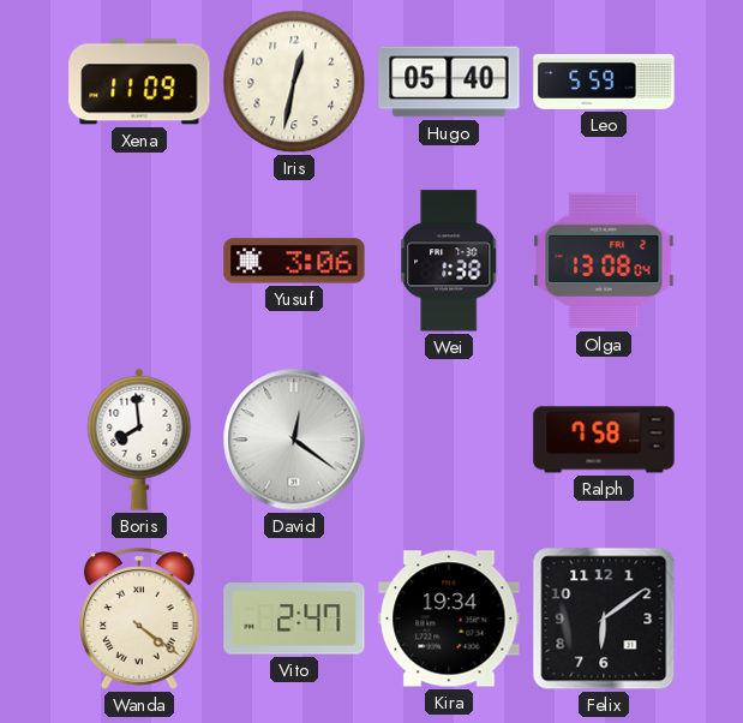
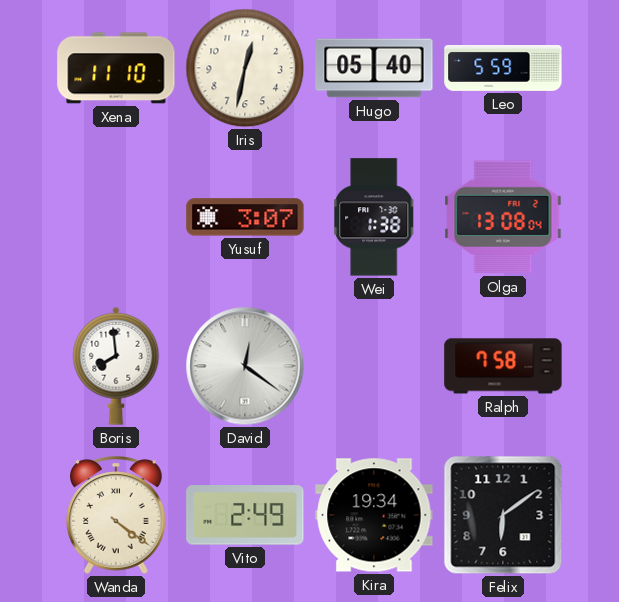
Xena: 11:09 -> 11:10 (116, 68)
Yusuf: 3:06 -> 3:07 (245, 217)
Vito: 2:47 -> 2:49 (245, 515)
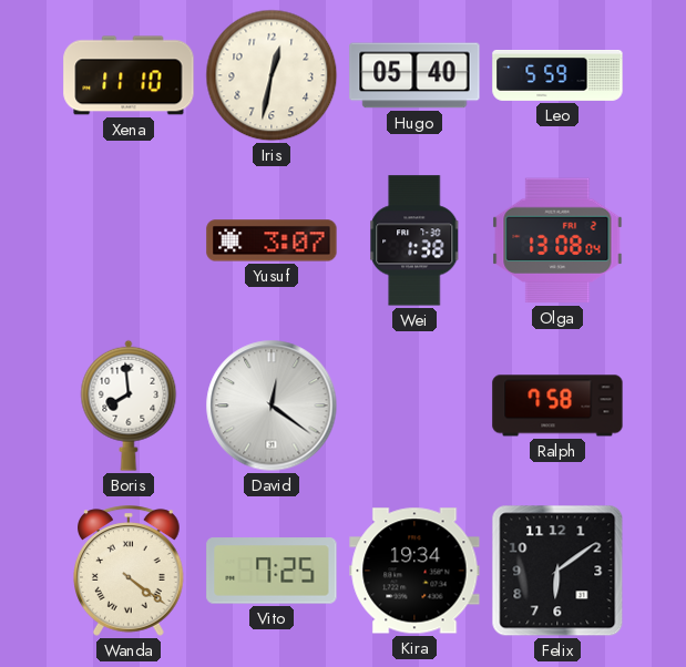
Vito: 2:49 -> 7:25 (272, 571)
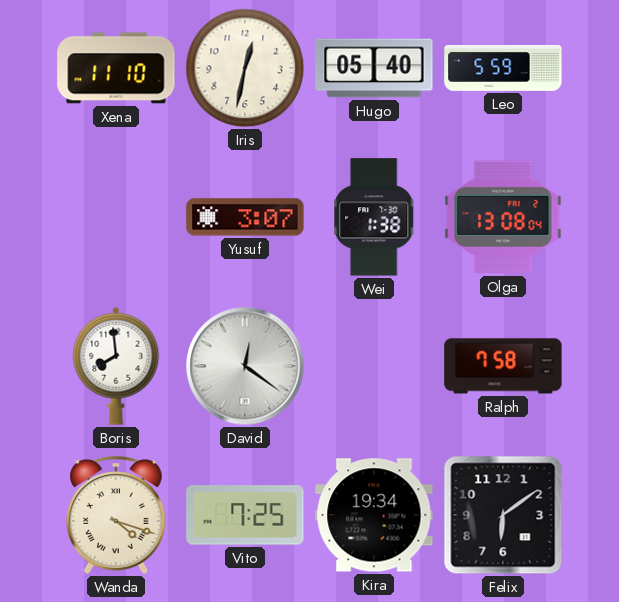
Wanda: 4:21 -> 4:18 (117, 515)
